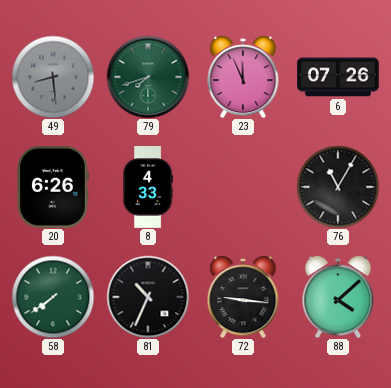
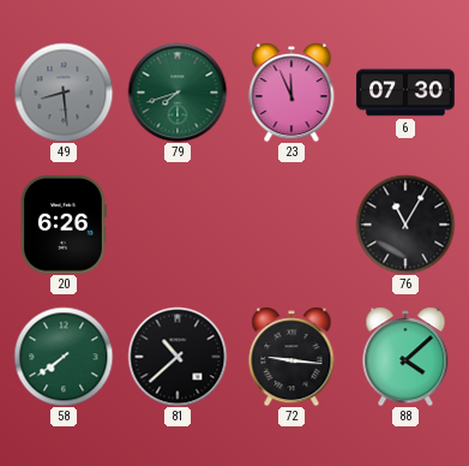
6: 07:26 -> 07:30 (407, 92)
8: 4:33 -> none (149, 188)
81: 10:34 -> 10:38 (178, 357)
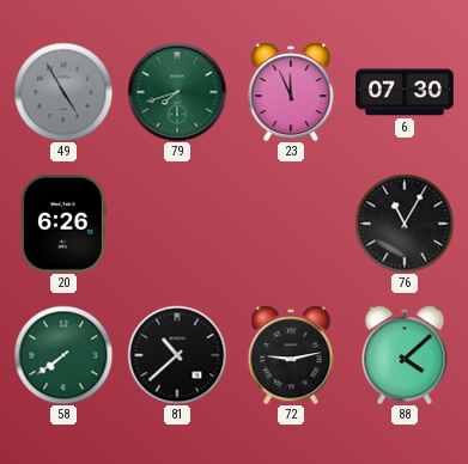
49: 8:29 -> 4:55 (63, 92)
72: 9:16 -> 9:13 (291, 355)
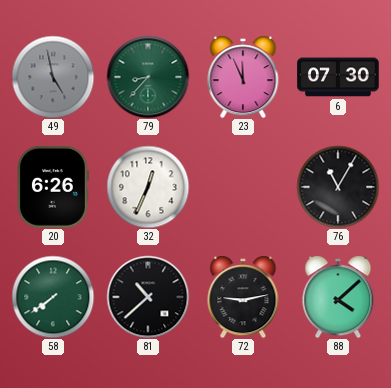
49: 4:55 -> 4:58 (53, 77)
79: 7:42 -> 8:37 (148, 77)
32: none -> 12:34 (148, 187)
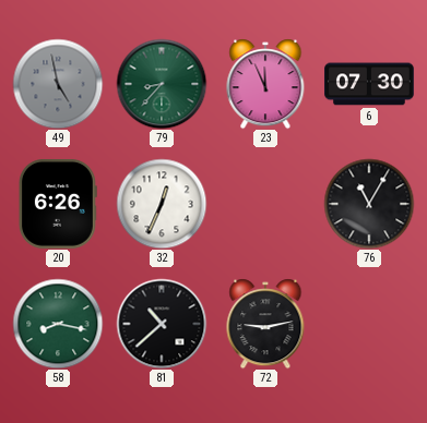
58: 7:39 -> 8:17 (58, 324)
88: 4:08 -> none (338, 297)
